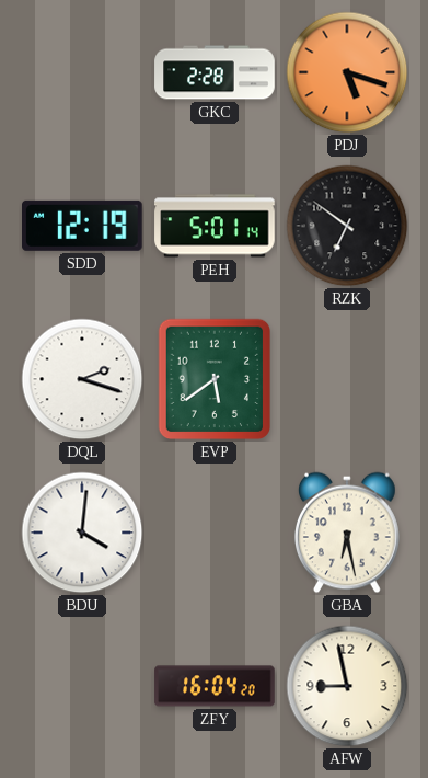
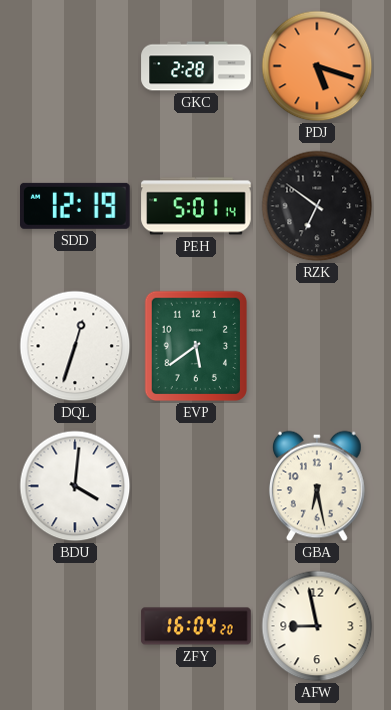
DQL: 2:18 -> 12:33 (75, 346)
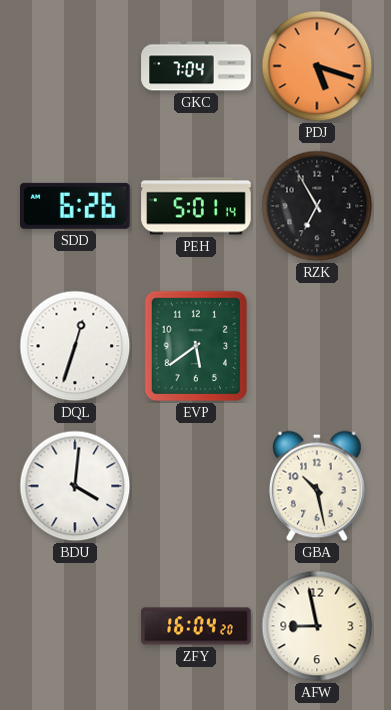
GKC: 2:28 -> 7:04 (196, 66)
SDD: 12:19 -> 6:26 (76, 206)
RZK: 6:51 -> 6:55 (317, 206)
GBA: 6:28 -> 10:28 (317, 486)
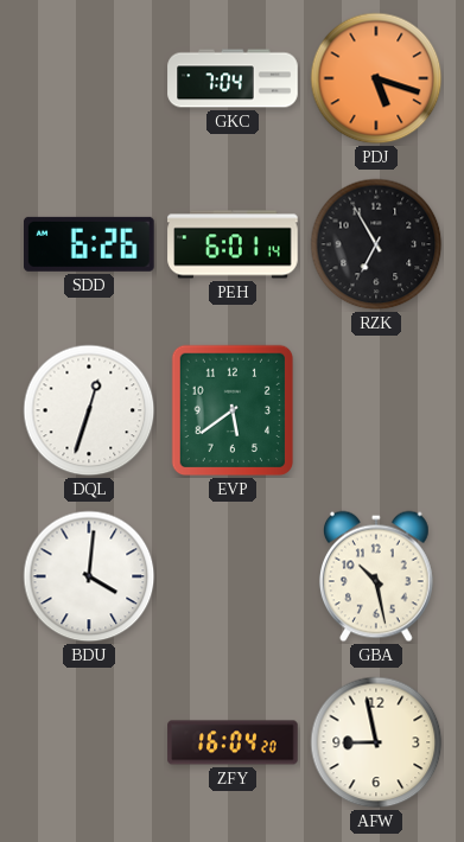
PEH: 5:01 -> 6:01 (233, 244)
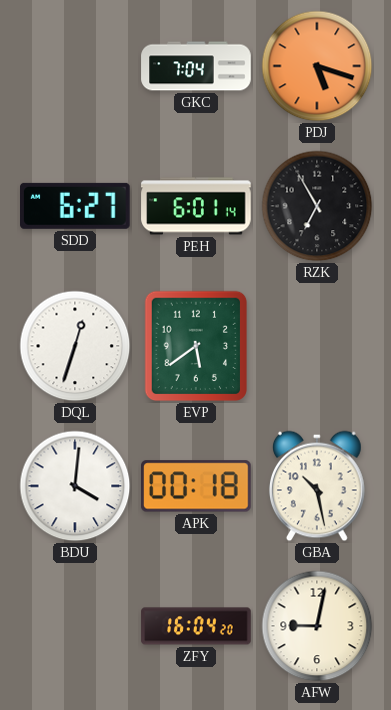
SDD: 6:26 -> 6:27 (76, 206)
APK: none -> 00:18 (197, 486)
AFW: 8:58 -> 9:02 (317, 626)
